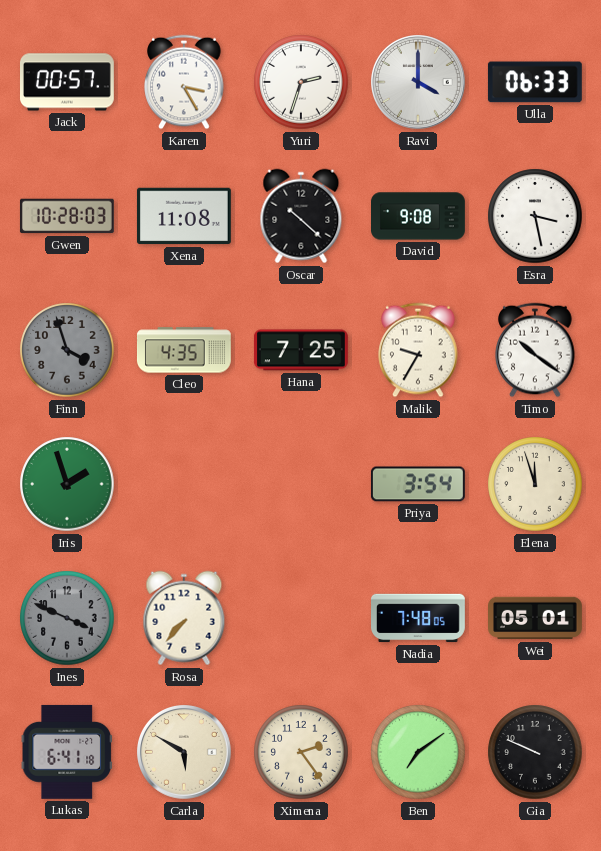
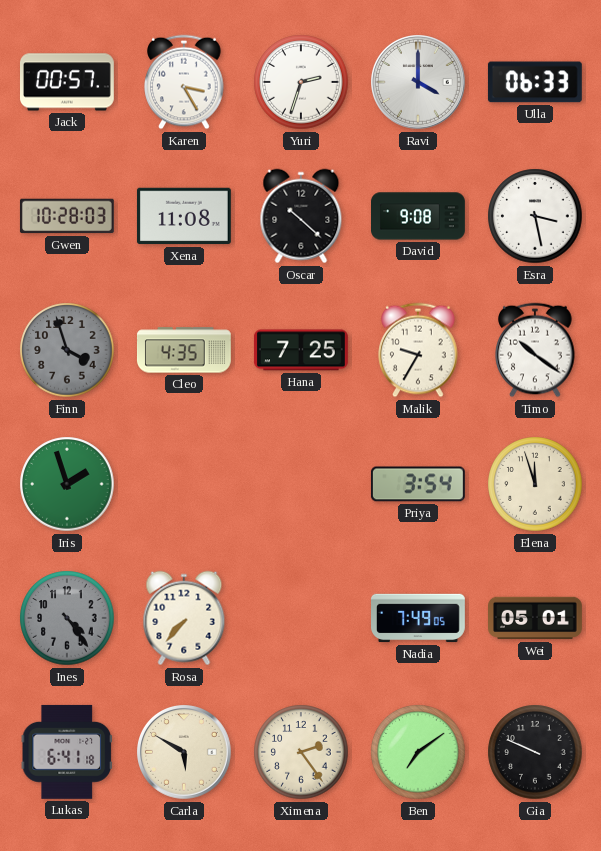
Ines: 3:49 -> 4:24 (67, 618)
Nadia: 7:48 -> 7:49 (419, 618)
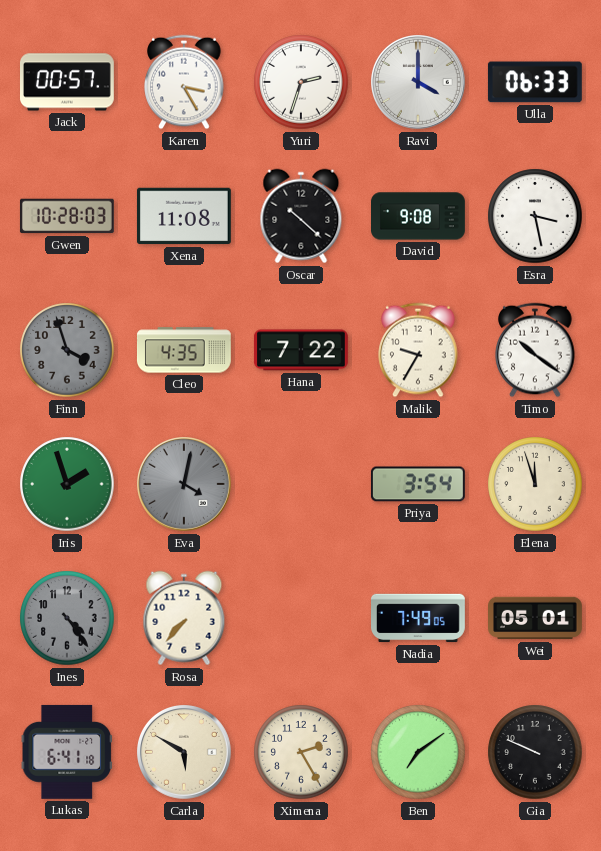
Hana: 7:25 -> 7:22 (301, 350)
Eva: none -> 4:02 (185, 485)
Ximena: 2:24 -> 2:25 (301, 752)
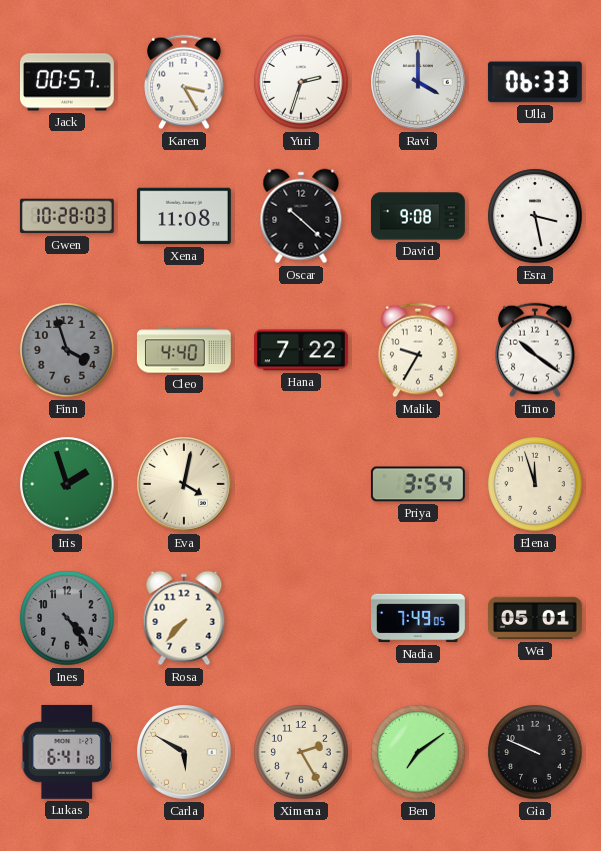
Cleo: 4:35 -> 4:40 (184, 350)
Eva dial: grey -> cream (185, 485)
